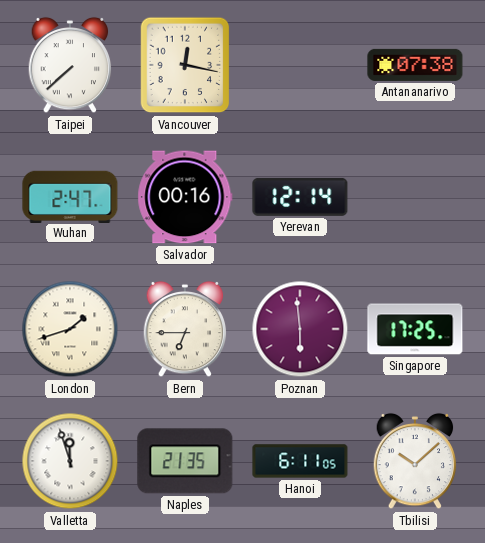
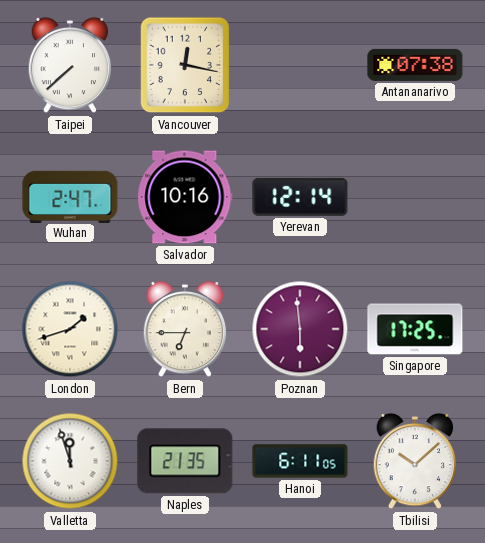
Salvador: 00:16 -> 10:16 (185, 197)
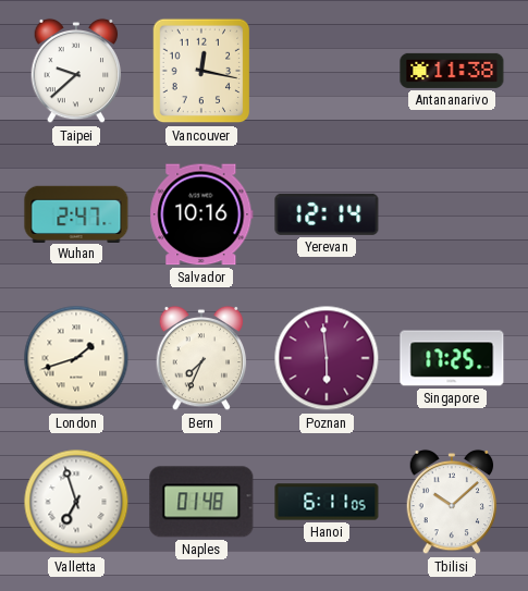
Taipei: 7:38 -> 9:38 (76, 71)
Antananarivo: 07:38 -> 11:38 (452, 71)
Bern: 6:45 -> 7:34 (201, 358)
Valletta: 11:57 -> 6:57 (76, 502)
Naples: 21:35 -> 01:48 (201, 502)
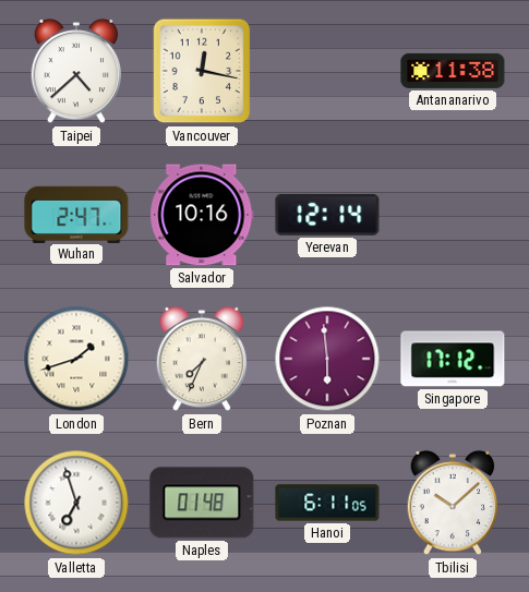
Taipei: 9:38 -> 4:38 (76, 71)
Singapore: 17:25 -> 17:12 (453, 359)
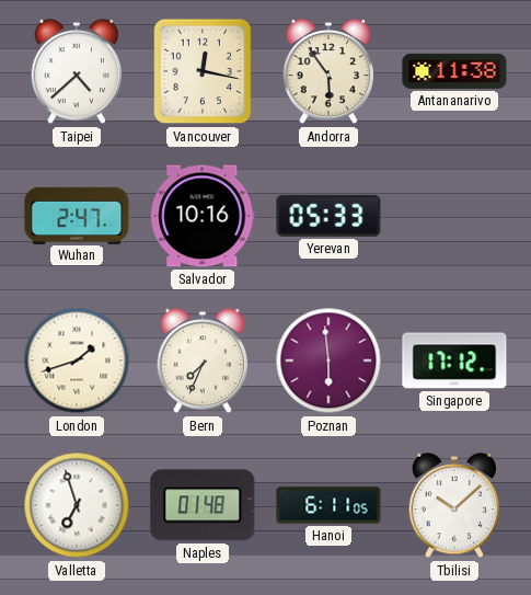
Andorra: none -> 5:54 (328, 71)
Yerevan: 12:14 -> 05:33 (328, 216)
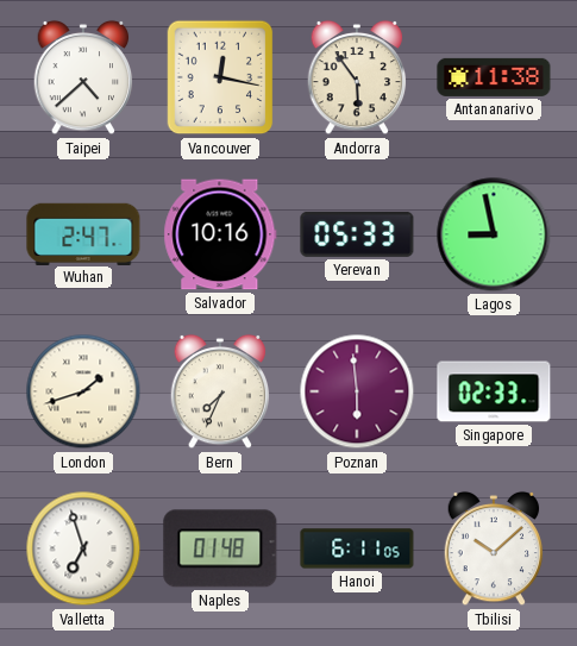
Lagos: none -> 8:58 (494, 234)
Singapore: 17:12 -> 02:33 (494, 391)
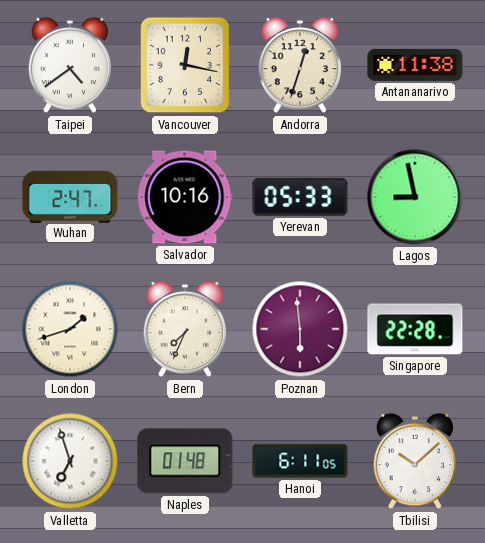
Taipei: 4:38 -> 4:39 (70, 65)
Andorra: 5:54 -> 12:33 (300, 65)
Singapore: 02:33 -> 22:28 (415, 329)
